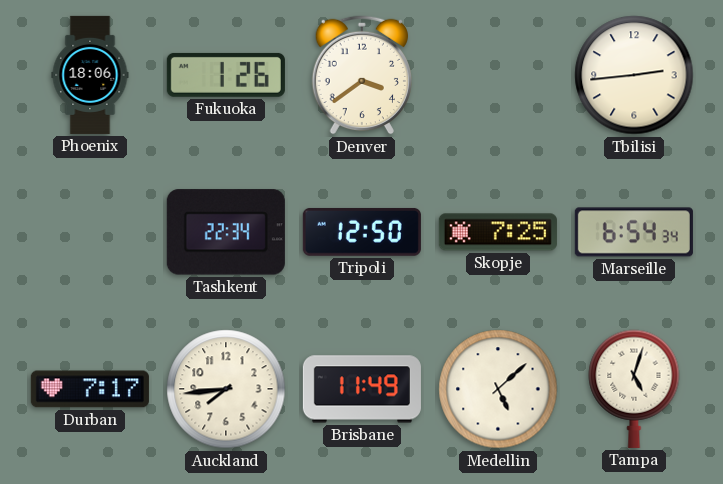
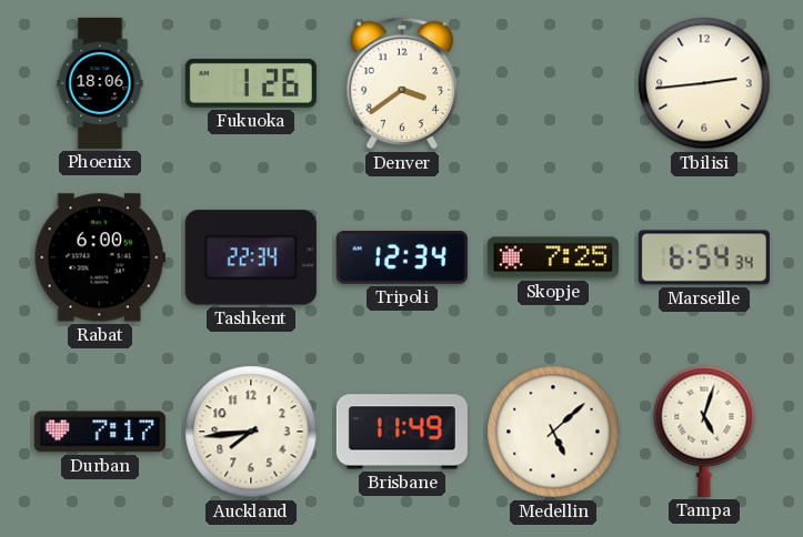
Rabat: none -> 6:00 (100, 257)
Tripoli: 12:50 -> 12:34 (402, 257)
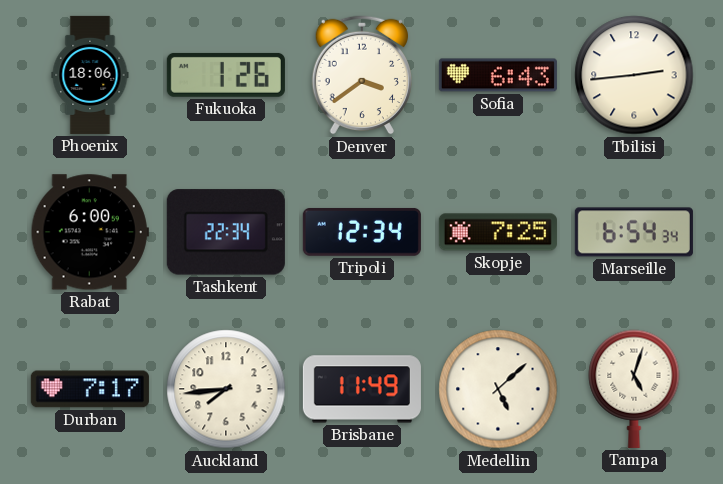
Sofia: none -> 6:43 (498, 75)
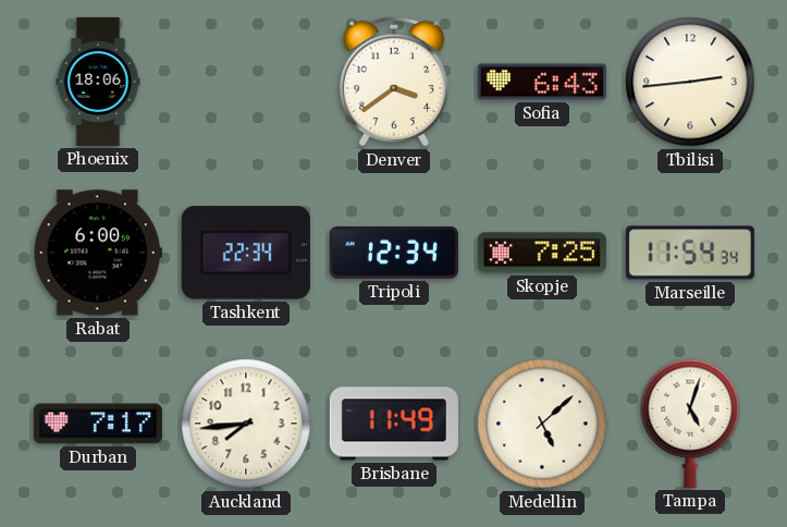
Fukuoka: 1:26 -> none (226, 75)
Marseille: 6:54 -> 11:54 (690, 253)
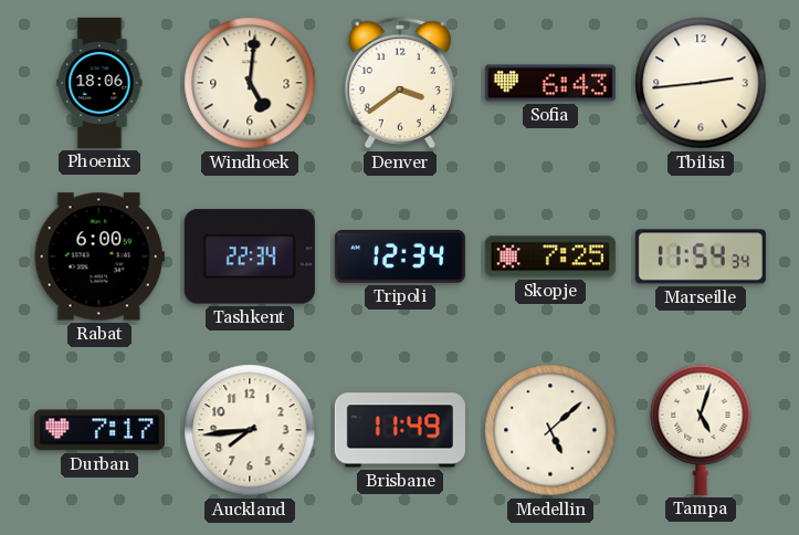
Windhoek: none -> 5:01 (250, 83)
